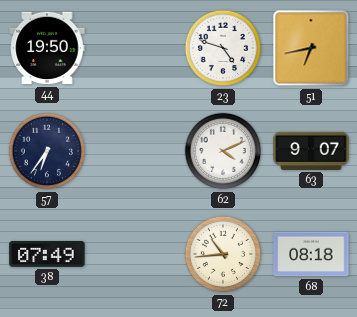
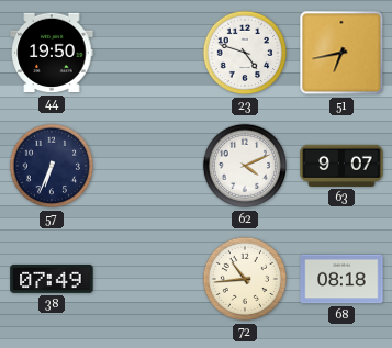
57: 6:36 -> 6:34 (52, 166)
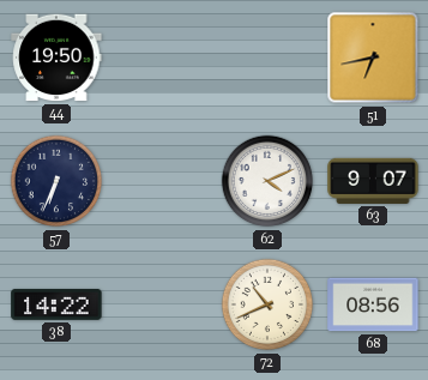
23: 4:48 -> none (245, 53)
38: 07:49 -> 14:22 (56, 304)
72: 10:44 -> 10:41 (267, 304)
68: 08:18 -> 08:56 (373, 304)
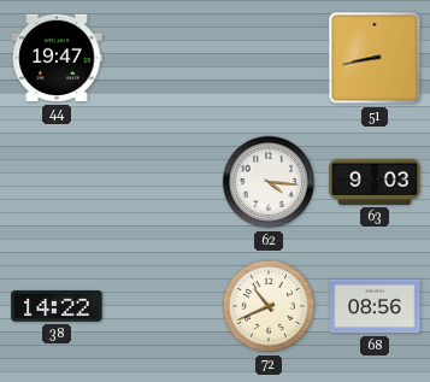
44: 19:50 -> 19:47 (57, 58)
51: 6:43 -> 8:43 (375, 58)
57: 6:34 -> none (56, 181)
62: 4:11 -> 4:16 (269, 182)
63: 9:07 -> 9:03 (375, 182)
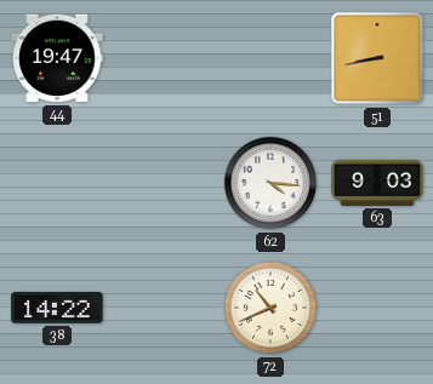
68: 08:56 -> none (375, 306)
